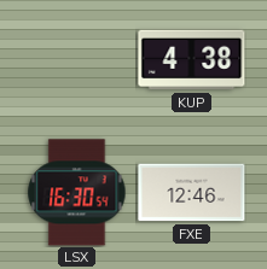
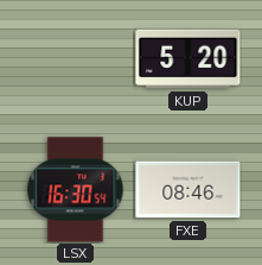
KUP: 4:38 -> 5:20 (188, 59)
FXE: 12:46 -> 08:46 (188, 190)
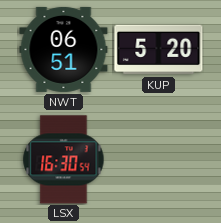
NWT: none -> 06:51 (64, 49)
FXE: 08:46 -> none (188, 190)
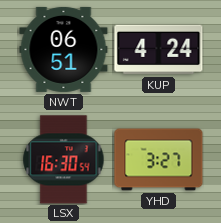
KUP: 5:20 -> 4:24 (159, 50)
YHD: none -> 3:27 (159, 160)
